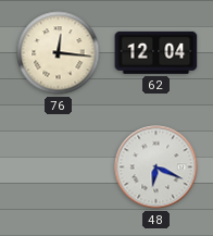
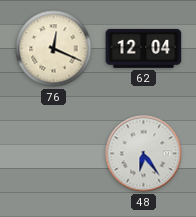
76: 12:16 -> 12:19 (54, 49)
48: 6:19 -> 6:24 (144, 154)
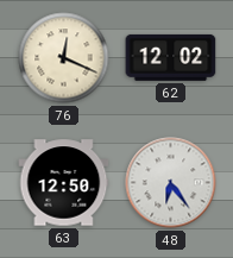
62: 12:04 -> 12:02 (171, 57)
63: none -> 12:50 (64, 183)
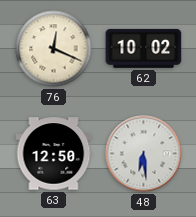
62: 12:02 -> 10:02 (144, 48)
48: 6:24 -> 6:29 (144, 154)
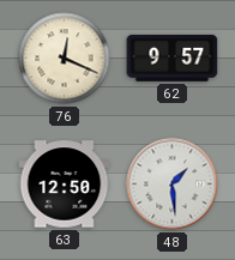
62: 10:02 -> 9:57 (173, 58)
48: 6:29 -> 1:29 (173, 185)
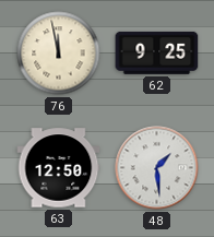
76: 12:19 -> 11:58 (59, 54)
62: 9:57 -> 9:25 (157, 52)
